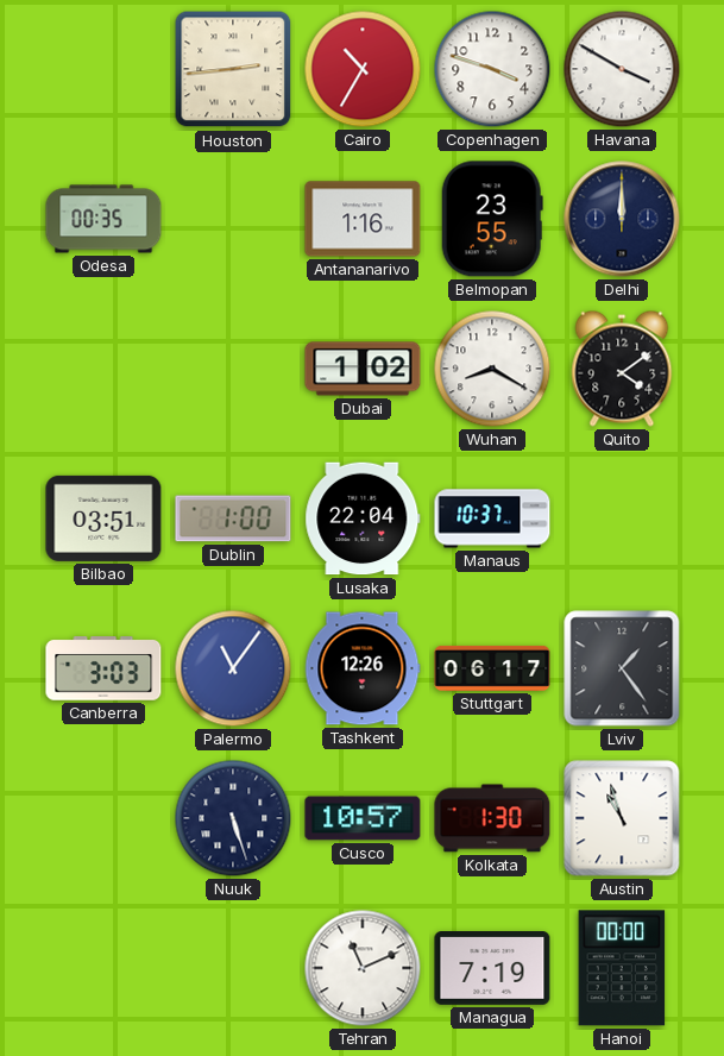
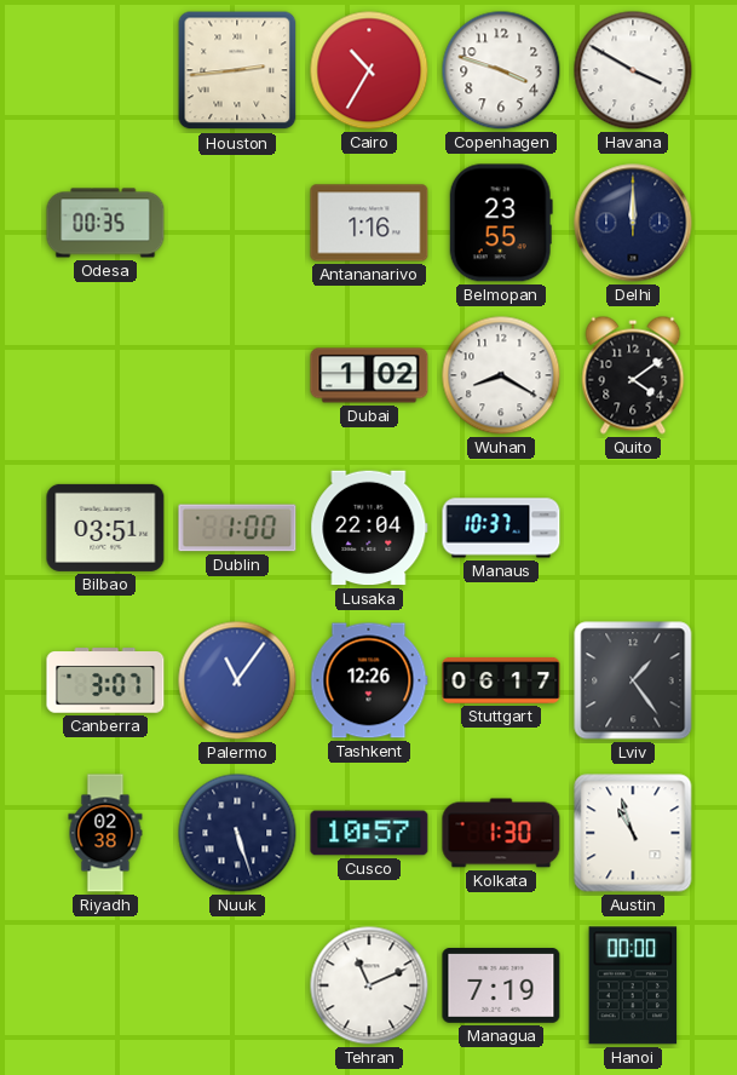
Canberra: 3:03 -> 3:07 (105, 680)
Riyadh: none -> 02:38 (105, 833)
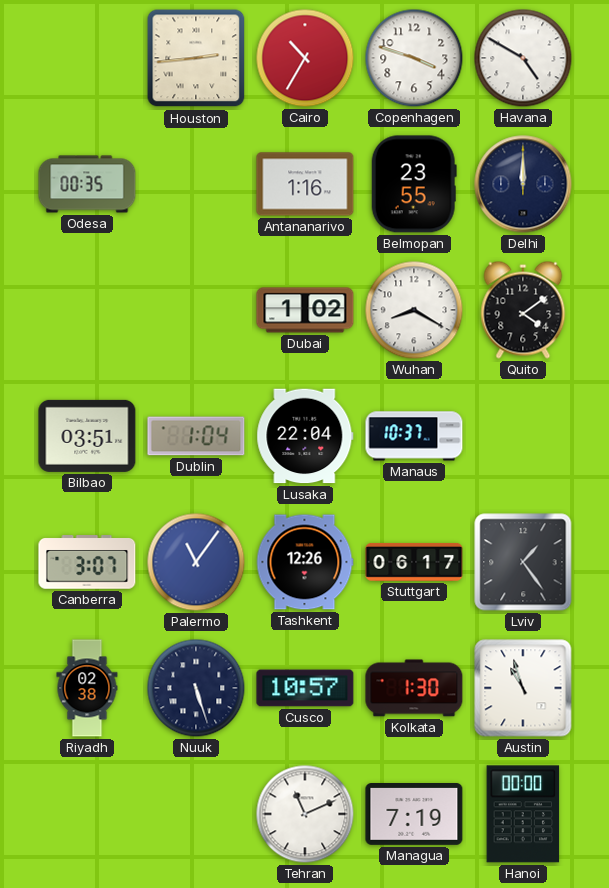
Havana: 3:50 -> 4:50 (523, 58)
Dublin: 1:00 -> 1:04 (196, 436)
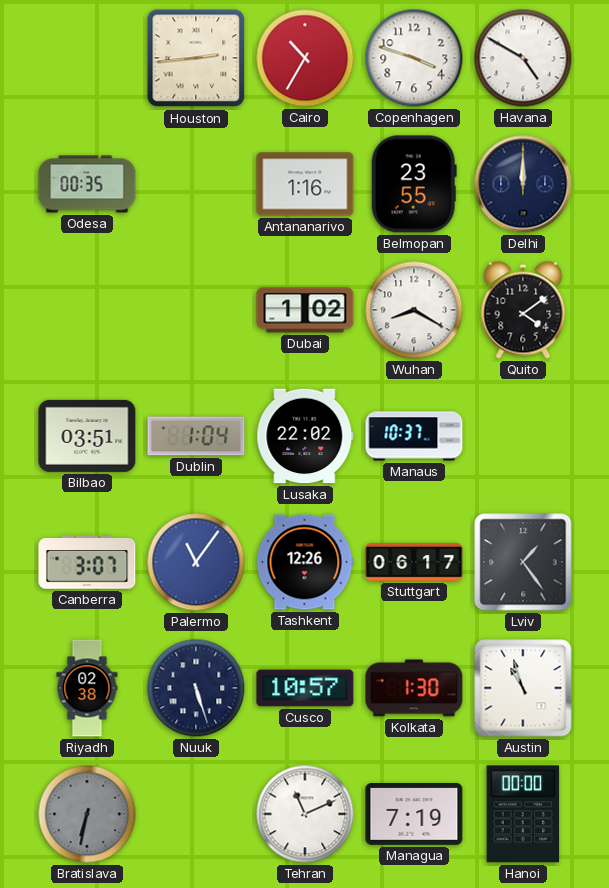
Lusaka: 22:04 -> 22:02 (305, 436)
Bratislava: none -> 6:32 (87, 814)
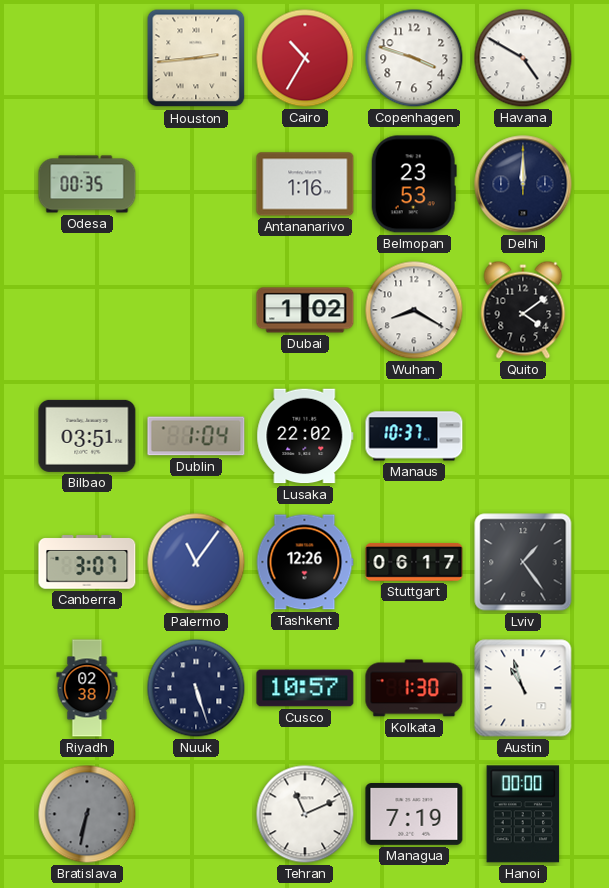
Belmopan: 23:55 -> 23:53 (414, 184)
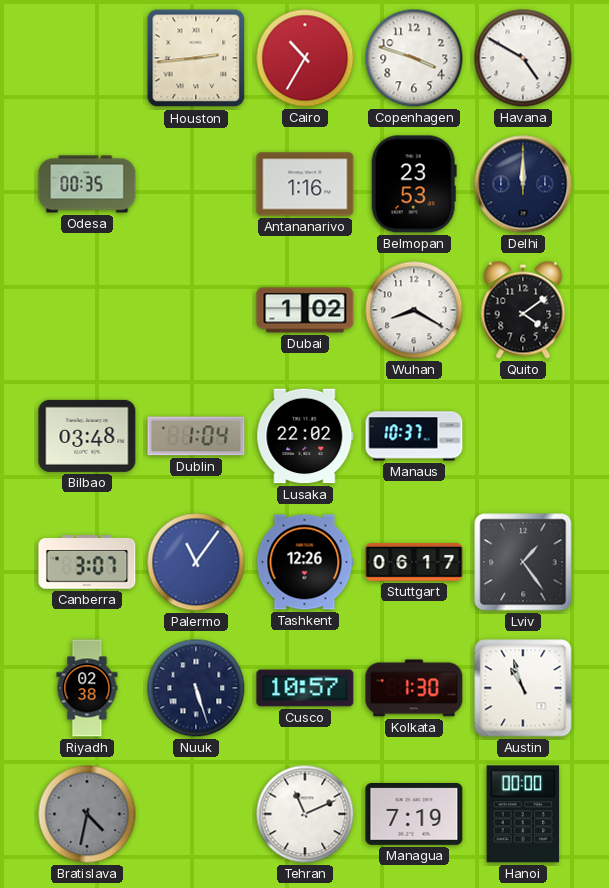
Bilbao: 03:51 -> 03:48 (87, 436)
Bratislava: 6:32 -> 4:32 (87, 814)
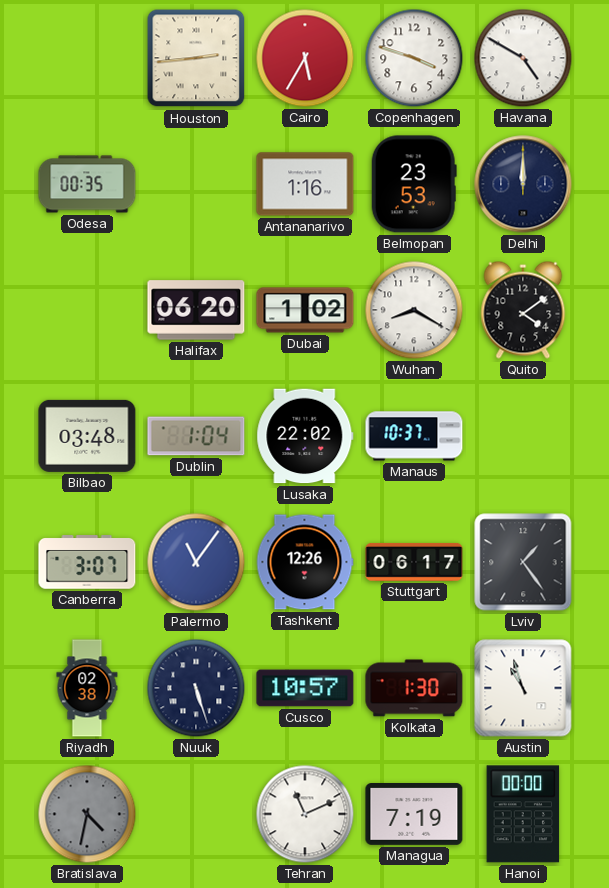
Cairo: 10:35 -> 5:35 (305, 58)
Halifax: none -> 06:20 (196, 310)
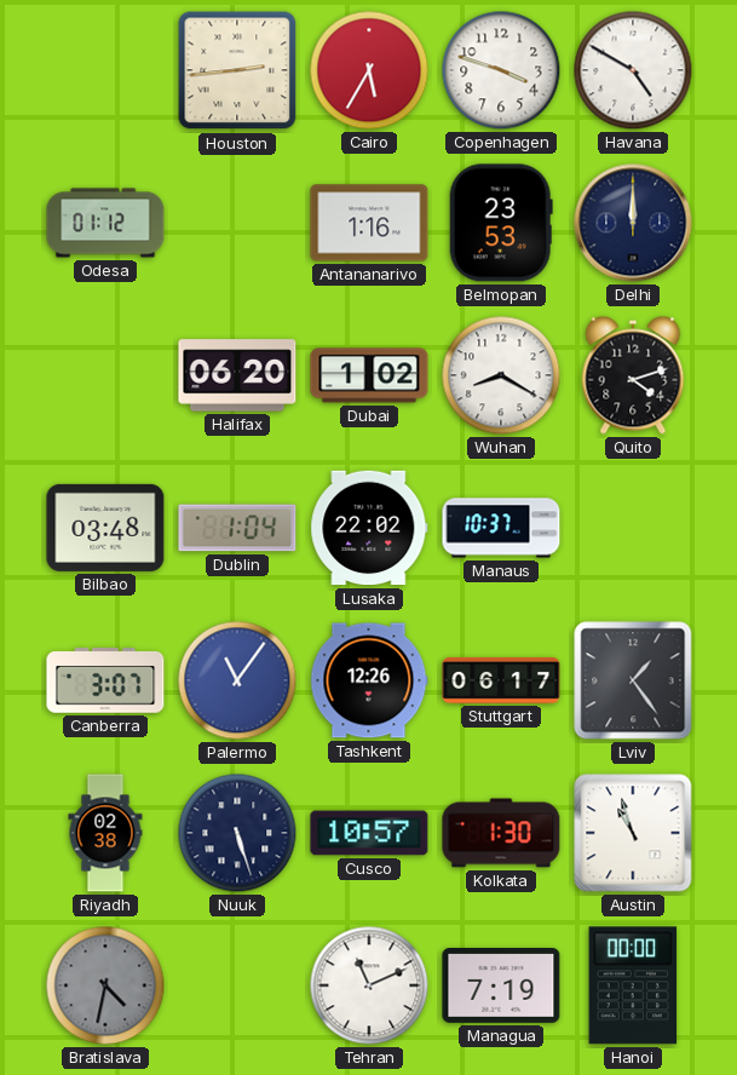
Odesa: 00:35 -> 01:12 (105, 223)
Quito: 4:09 -> 4:12 (633, 375)
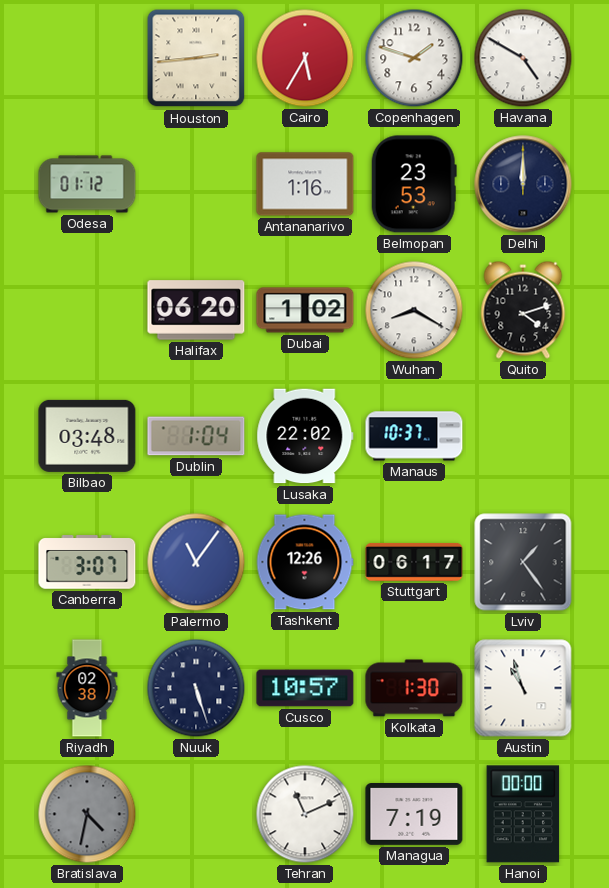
Copenhagen: 3:48 -> 1:48 (414, 58)
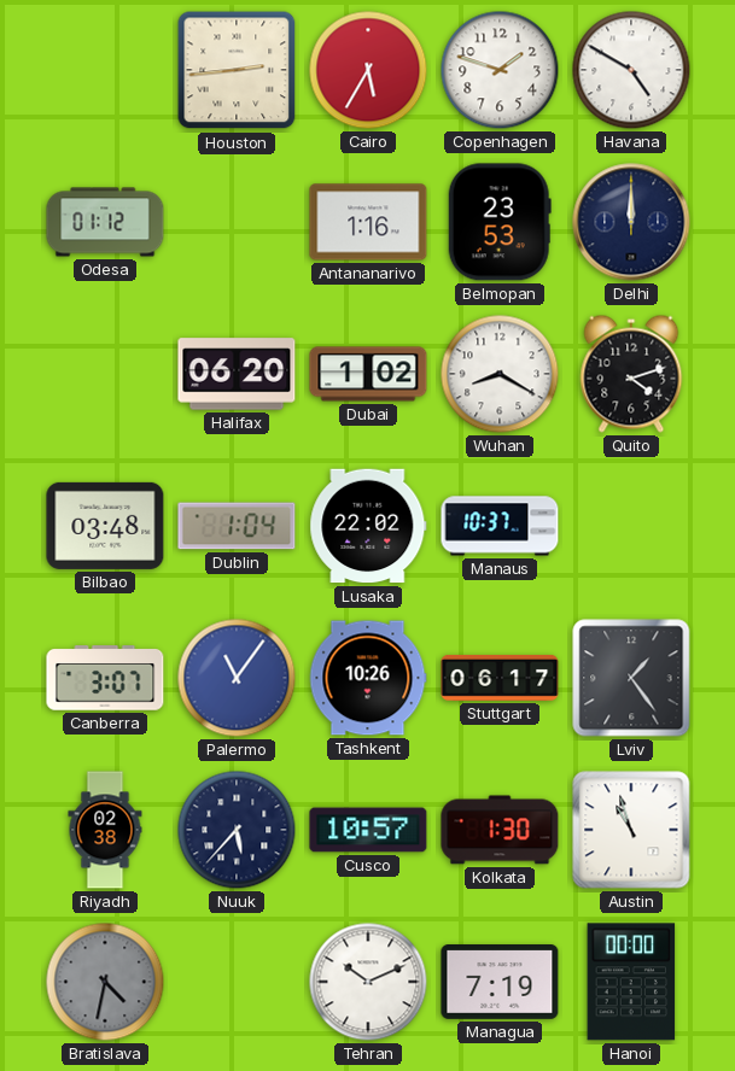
Tashkent: 12:26 -> 10:26 (368, 678)
Nuuk: 5:27 -> 5:37 (237, 830)
Tehran: 11:11 -> 10:11 (368, 982)
